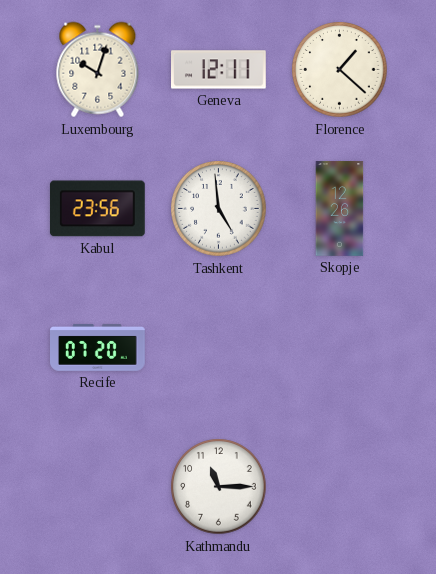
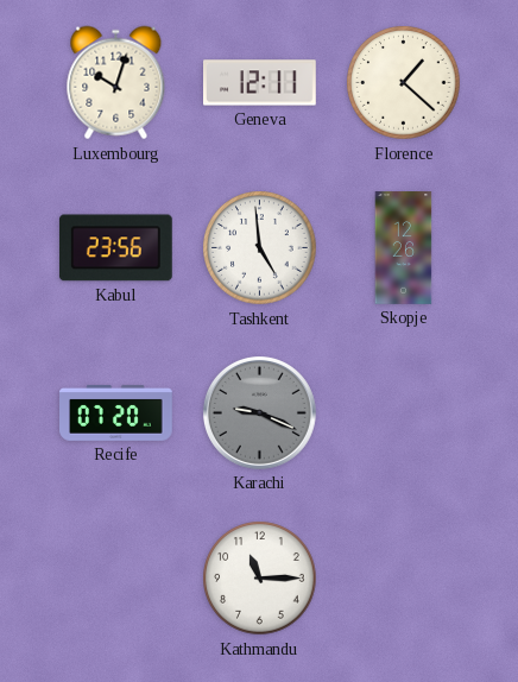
Karachi: none -> 9:19 (259, 412)
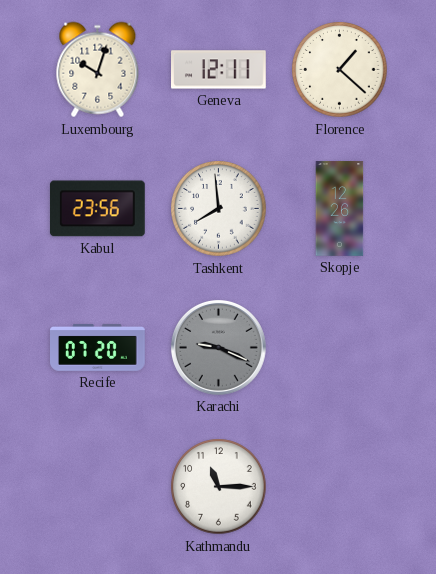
Tashkent: 4:59 -> 7:59 (219, 209)
